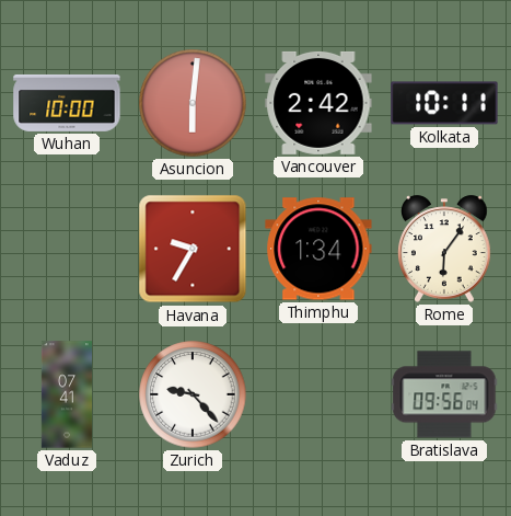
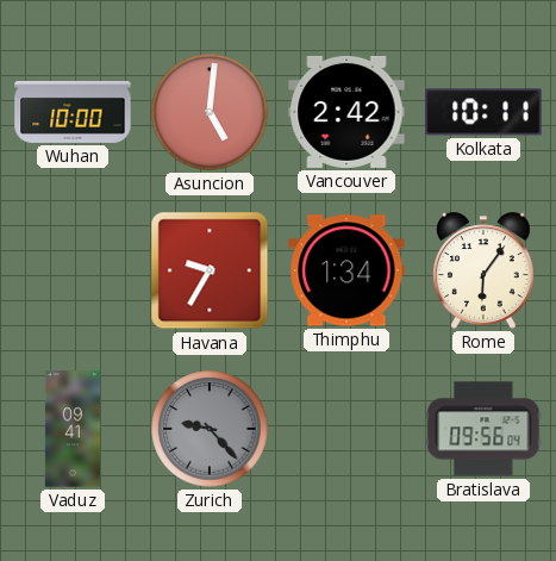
Asuncion: 6:01 -> 5:01 (210, 112)
Vaduz: 07:41 -> 09:41 (71, 429)
Zurich dial: white -> grey (210, 429)
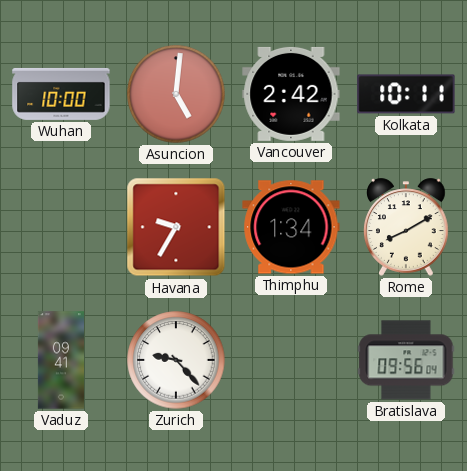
Rome: 6:06 -> 8:10 (407, 227)
Zurich dial: grey -> white (176, 360)
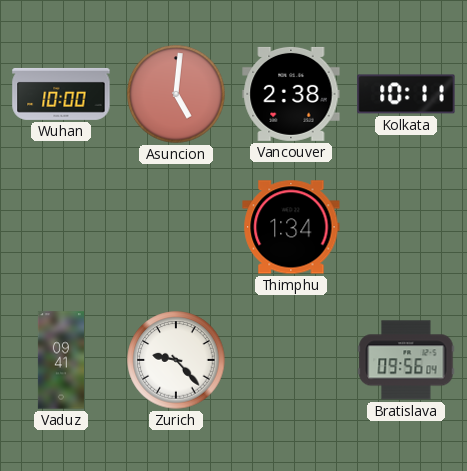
Vancouver: 2:42 -> 2:38 (291, 94)
Havana: 9:35 -> none (176, 227)
Rome: 8:10 -> none (407, 227)
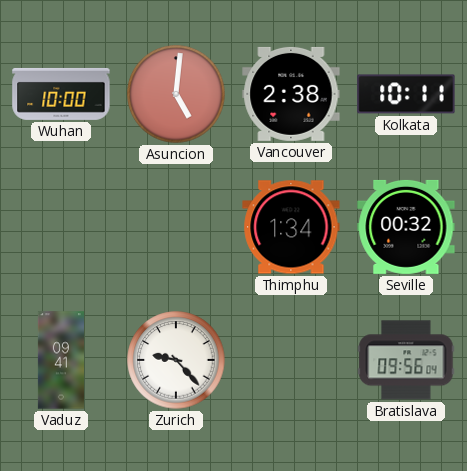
Seville: none -> 00:32 (406, 227)
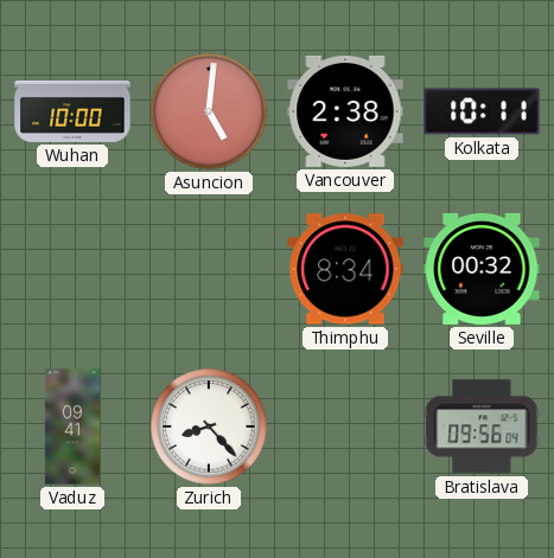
Thimphu: 1:34 -> 8:34 (345, 269)
Zurich: 9:23 -> 8:23 (209, 426)
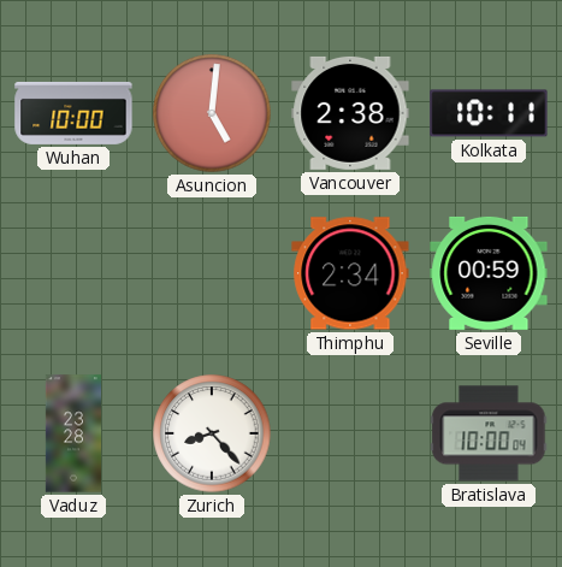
Thimphu: 8:34 -> 2:34 (350, 273)
Seville: 00:32 -> 00:59 (489, 273)
Vaduz: 09:41 -> 23:28 (72, 433)
Bratislava: 09:56 -> 10:00 (489, 433)
